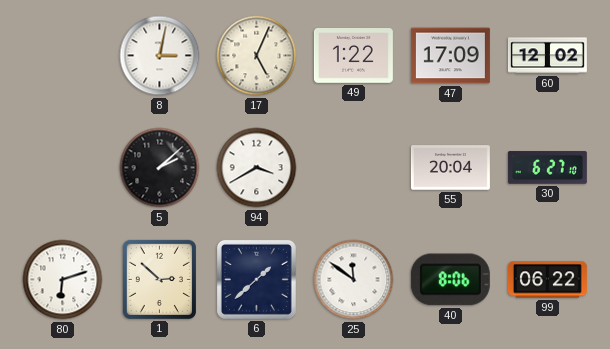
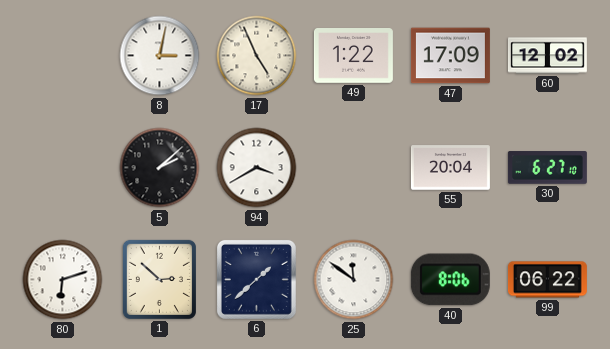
17: 5:04 -> 4:56 (257, 56)
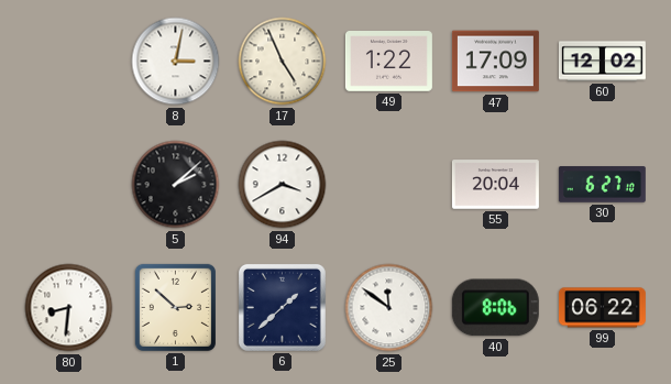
80: 6:12 -> 8:31 (69, 308)
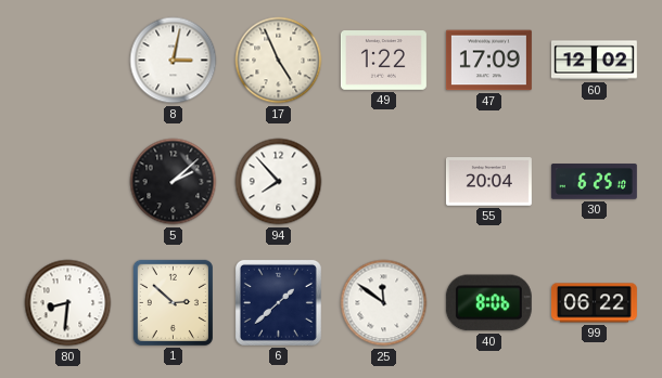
94: 3:40 -> 7:53 (279, 182)
30: 6:27 -> 6:25 (594, 182)
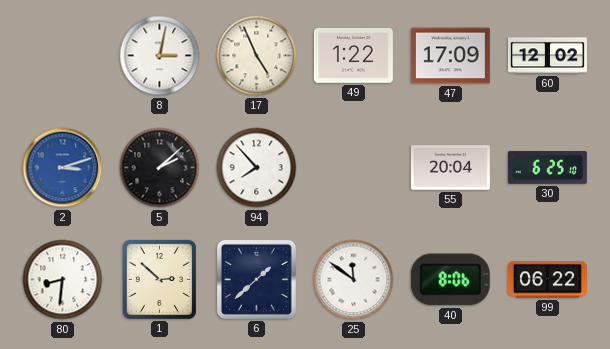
2: none -> 3:12 (63, 168)
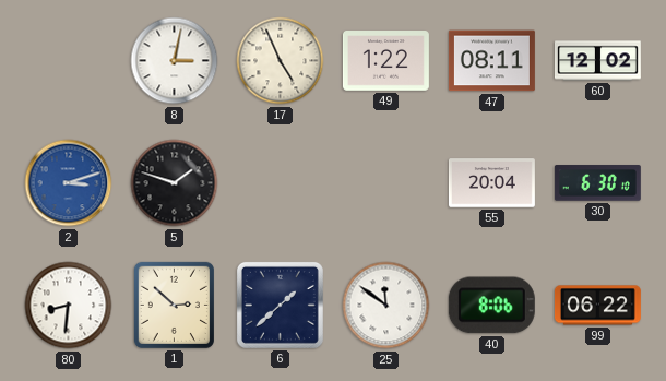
47: 17:09 -> 08:11 (491, 61)
5: 2:08 -> 1:48 (175, 183)
94: 7:53 -> none (257, 168)
30: 6:25 -> 6:30 (597, 183)
